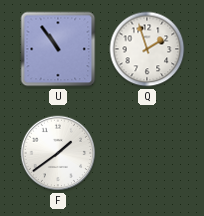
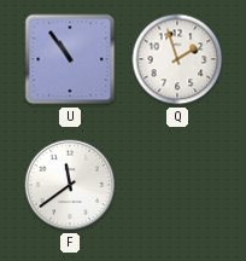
F: 1:39 -> 11:39 (70, 185)
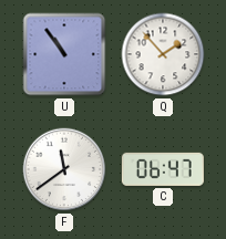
Q: 1:57 -> 1:53 (163, 54)
C: none -> 06:47 (163, 169)
